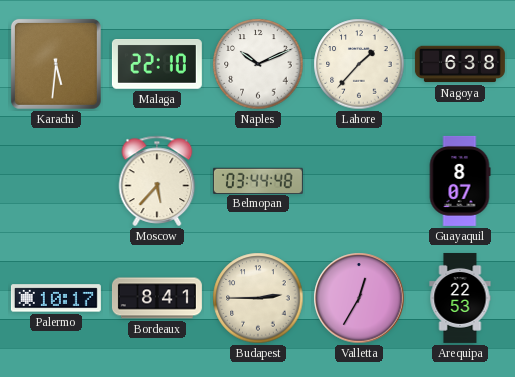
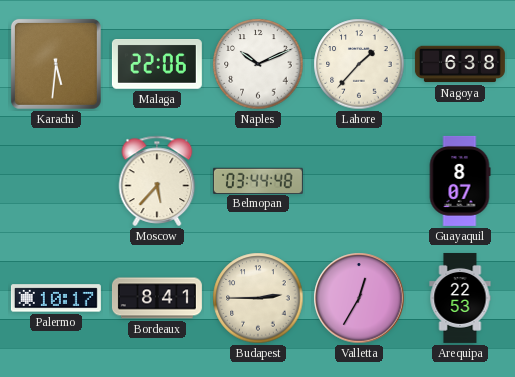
Malaga: 22:10 -> 22:06 (157, 65)
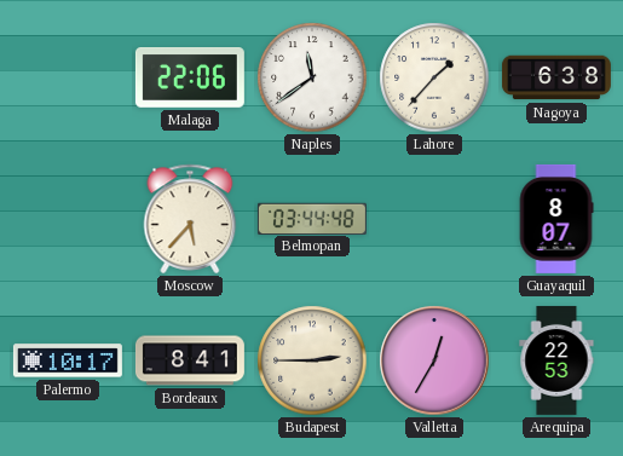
Karachi: 5:31 -> none (56, 64)
Naples: 10:11 -> 11:39 (312, 77)
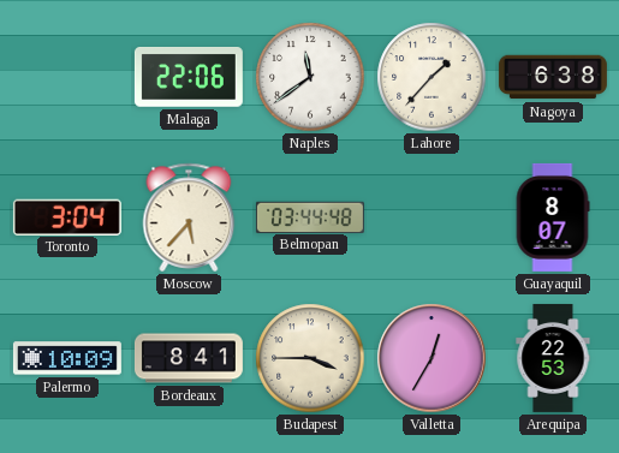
Toronto: none -> 3:04 (67, 216)
Palermo: 10:17 -> 10:09 (67, 358)
Budapest: 2:45 -> 3:45 (310, 358)
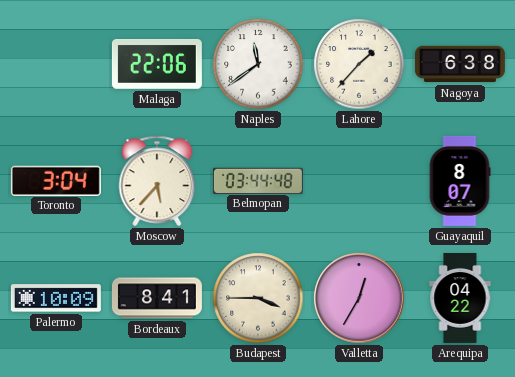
Arequipa: 22:53 -> 04:22 (460, 298)
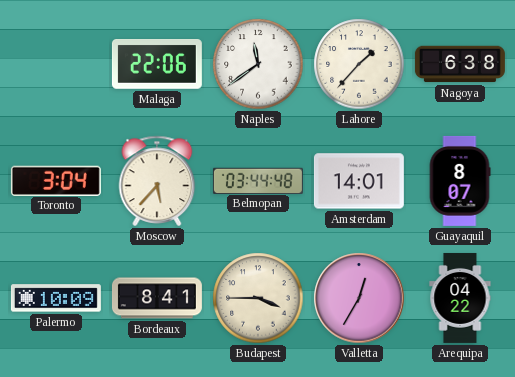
Amsterdam: none -> 14:01 (359, 181)
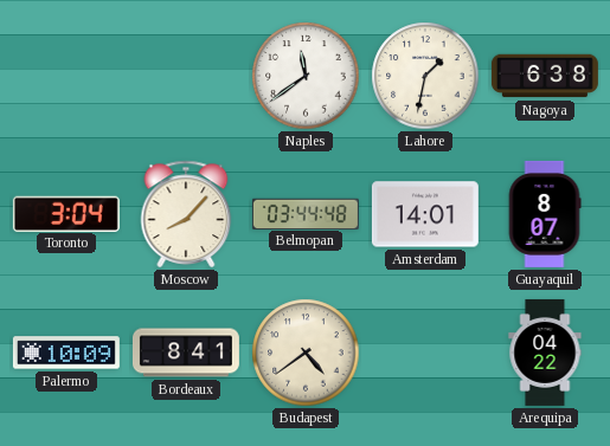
Malaga: 22:06 -> none (157, 65)
Lahore: 1:37 -> 1:32 (425, 76)
Moscow: 5:37 -> 8:07 (186, 214)
Budapest: 3:45 -> 4:39 (306, 353)
Valletta: 12:35 -> none (359, 298)
